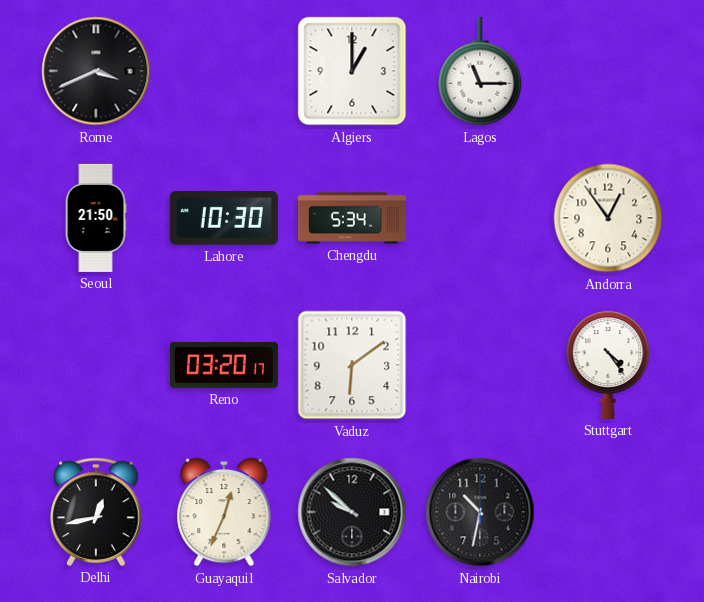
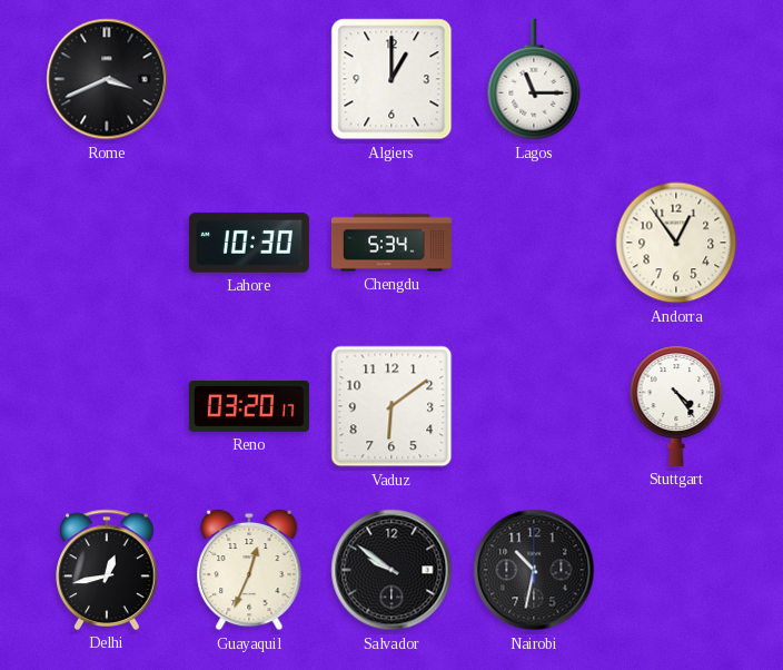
Seoul: 21:50 -> none (96, 218)
Salvador: 9:52 -> 9:51 (391, 570)
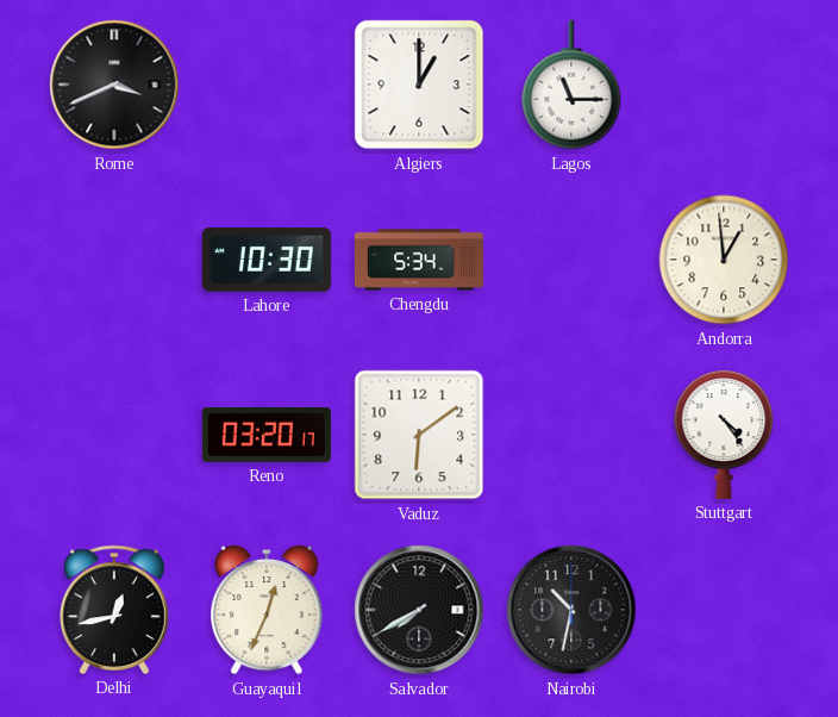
Andorra: 12:54 -> 12:59 (724, 260)
Salvador: 9:51 -> 7:40 (419, 610)
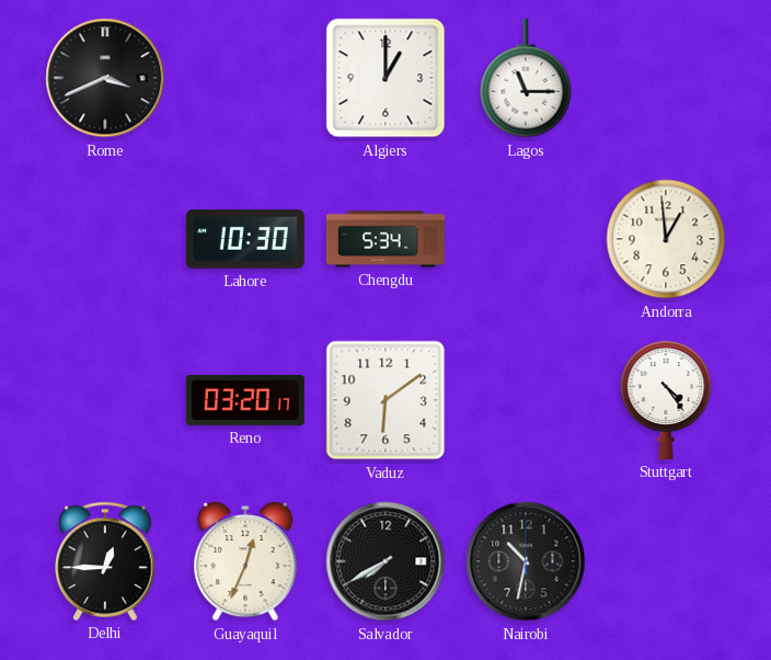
Delhi: 12:43 -> 12:45 (105, 561)
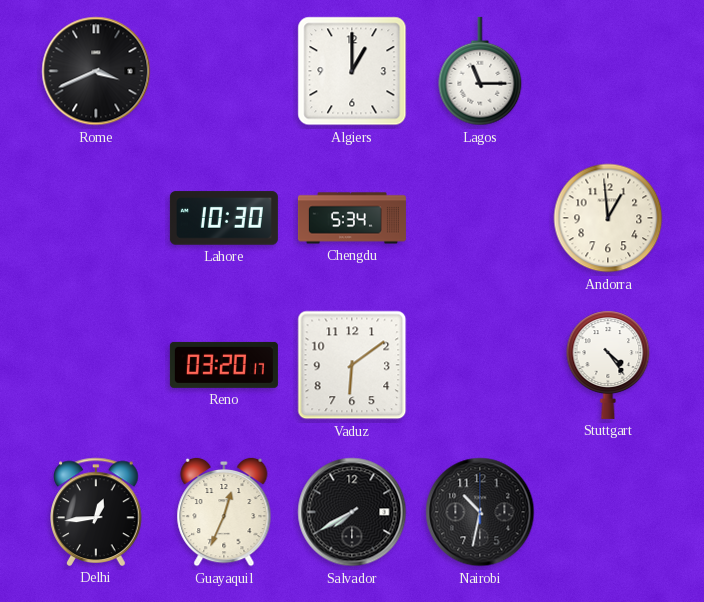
Delhi: 12:45 -> 12:44 (96, 512)
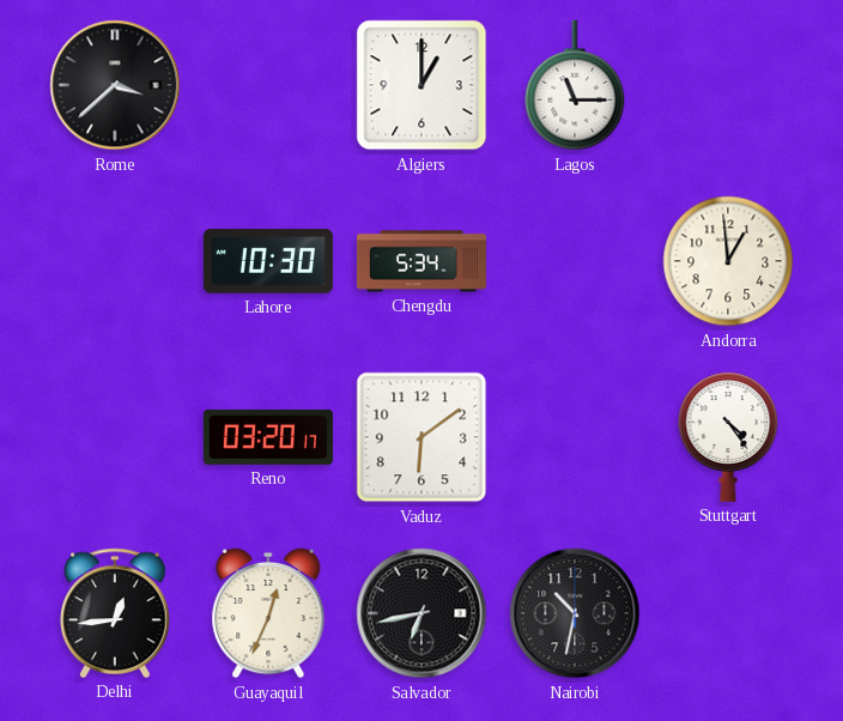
Rome: 3:41 -> 3:38 (115, 85)
Salvador: 7:40 -> 6:43 (421, 613)
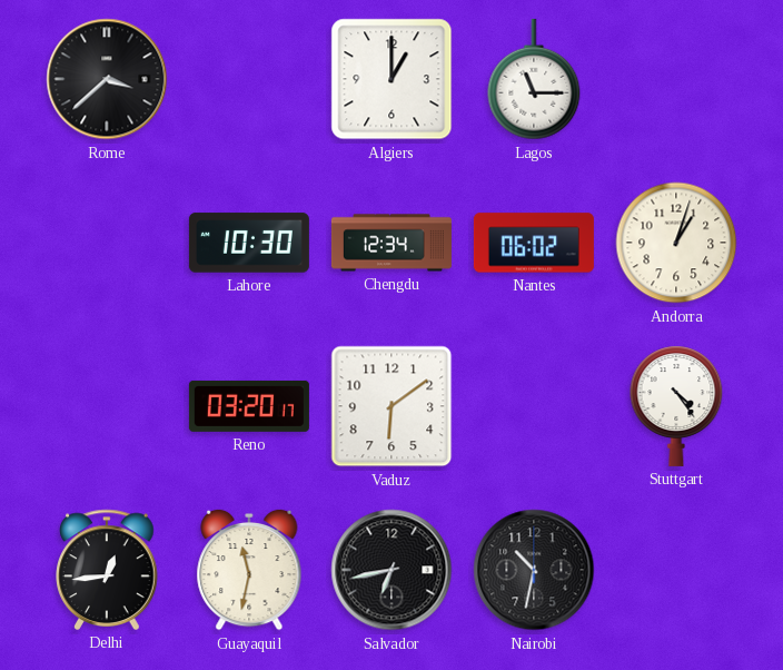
Chengdu: 5:34 -> 12:34 (391, 243)
Nantes: none -> 06:02 (534, 243)
Andorra: 12:59 -> 1:03 (676, 243)
Guayaquil: 12:34 -> 11:32 (249, 570)
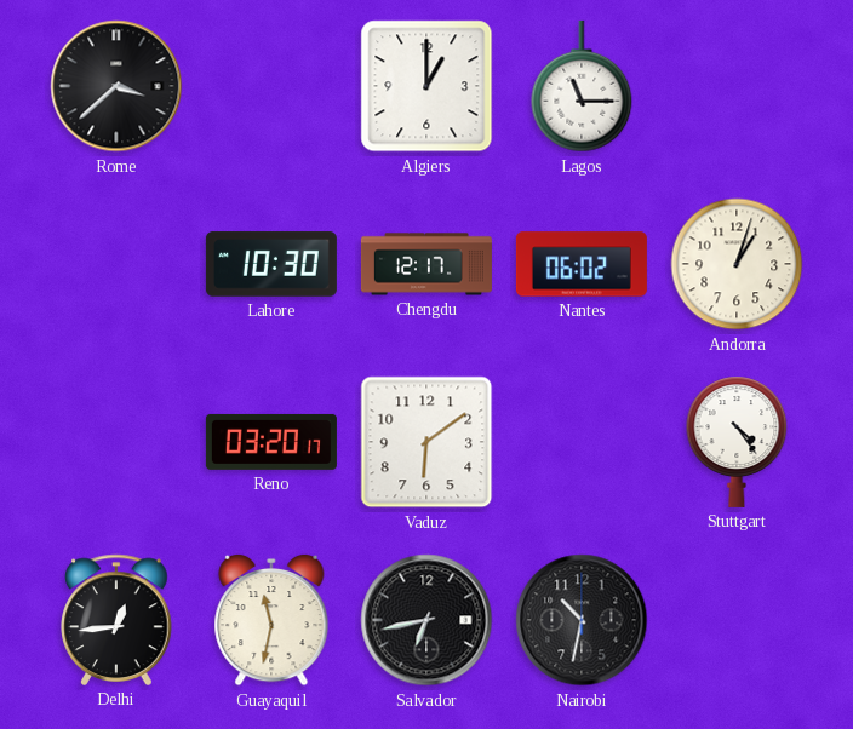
Chengdu: 12:34 -> 12:17 (426, 264)
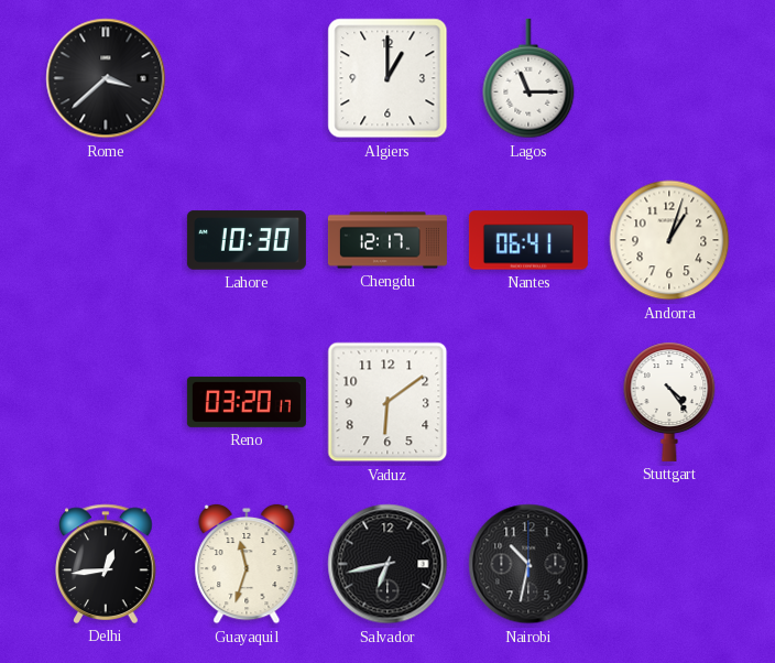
Nantes: 06:02 -> 06:41 (528, 240)
Guayaquil: 11:32 -> 11:33 (247, 564)
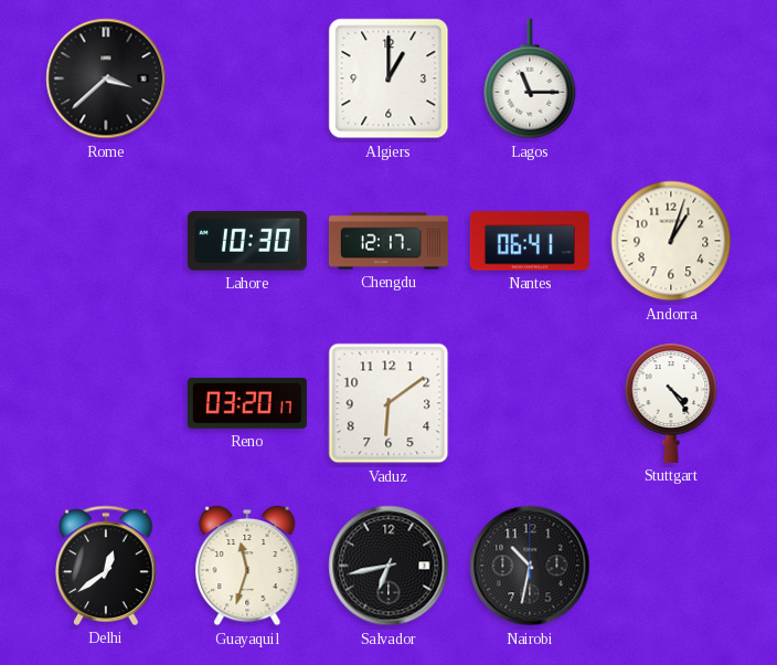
Delhi: 12:44 -> 12:39 (106, 566)
